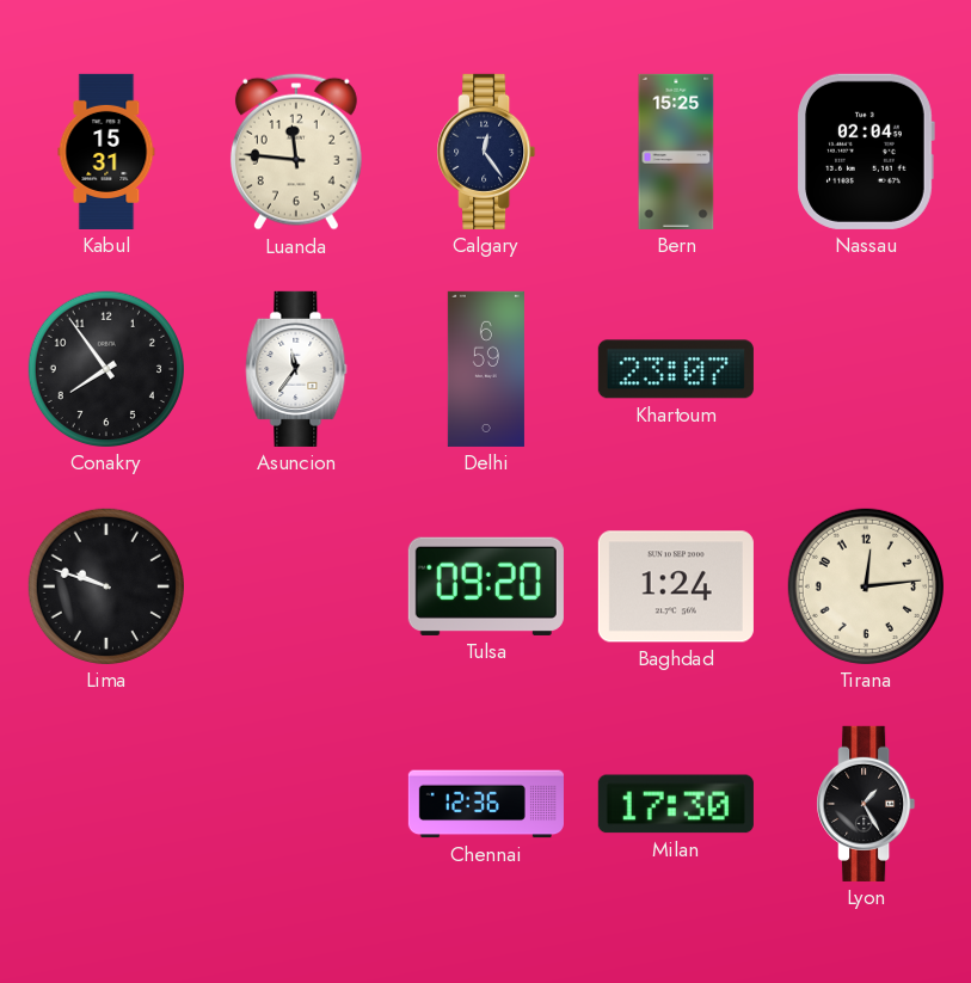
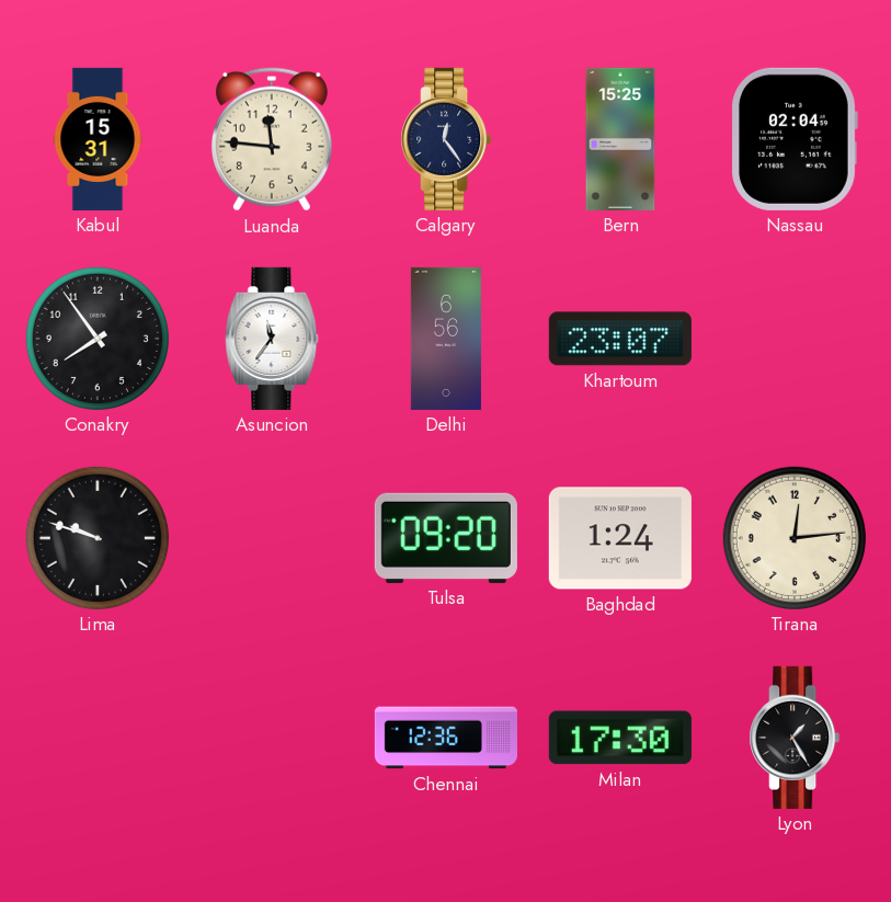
Delhi: 6:59 -> 6:56 (446, 339)
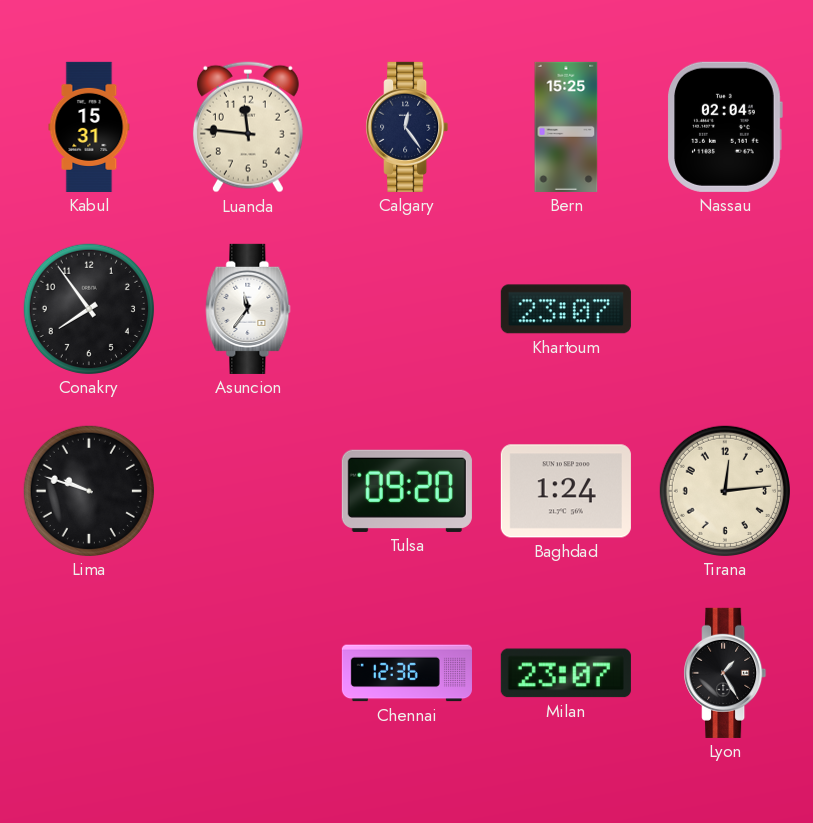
Delhi: 6:56 -> none (446, 339)
Milan: 17:30 -> 23:07 (566, 673)
